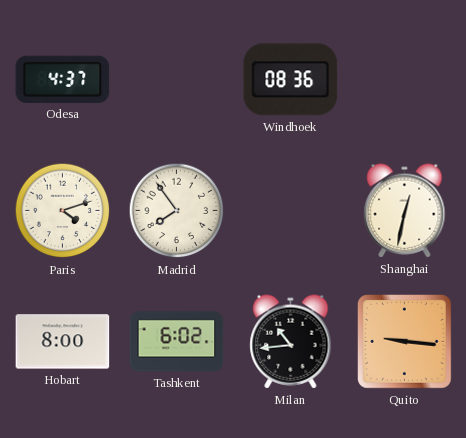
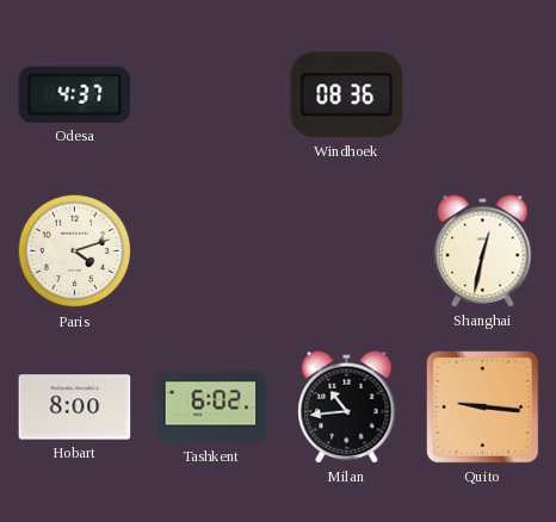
Madrid: 7:54 -> none (177, 211)
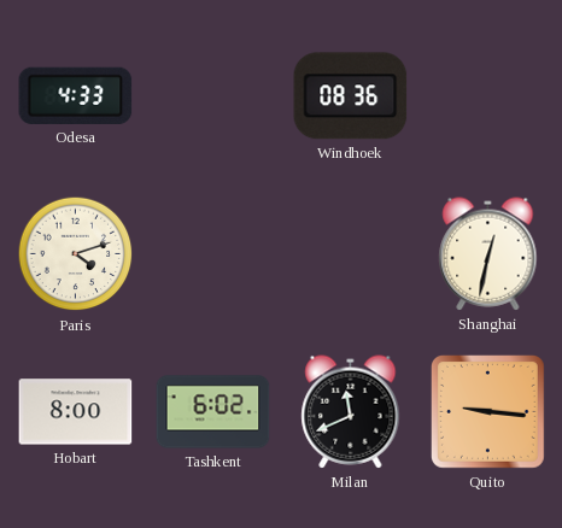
Odesa: 4:37 -> 4:33 (76, 95)
Milan: 10:44 -> 11:41 (351, 412)
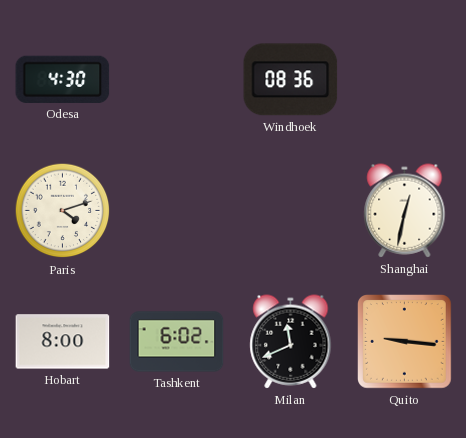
Odesa: 4:33 -> 4:30 (63, 79)
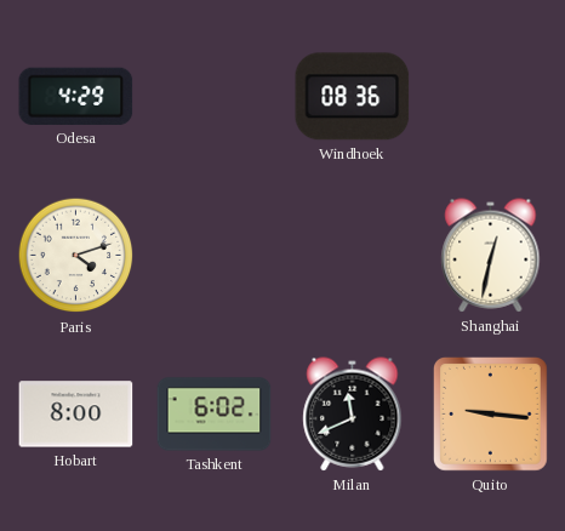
Odesa: 4:30 -> 4:29 (76, 96)
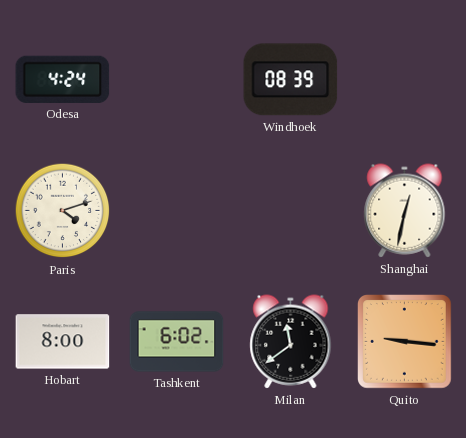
Odesa: 4:29 -> 4:24 (63, 79)
Windhoek: 08:36 -> 08:39 (291, 80)
Milan: 11:41 -> 11:39 (291, 342)
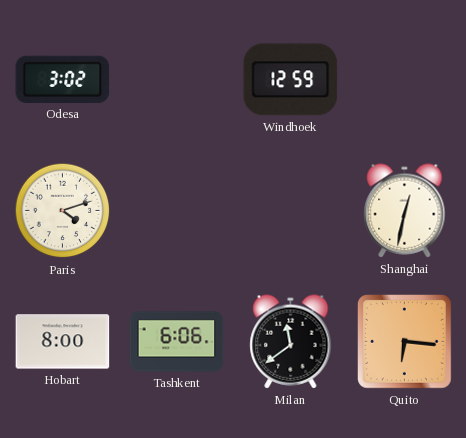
Odesa: 4:24 -> 3:02 (63, 79)
Windhoek: 08:39 -> 12:59 (291, 80)
Tashkent: 6:02 -> 6:06 (177, 342)
Quito: 9:16 -> 6:16 (405, 342)
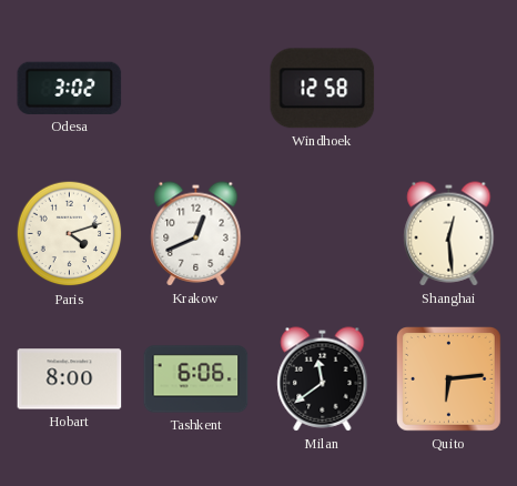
Windhoek: 12:59 -> 12:58 (323, 89)
Krakow: none -> 12:41 (196, 234)
Shanghai: 12:32 -> 12:29 (449, 234)
Quito: 6:16 -> 6:14 (449, 379)
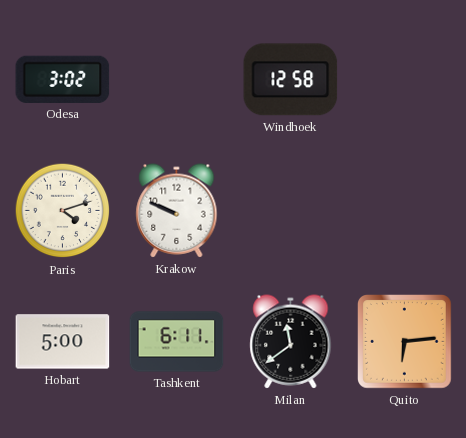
Krakow: 12:41 -> 9:49 (177, 211)
Shanghai: 12:29 -> none (449, 234)
Hobart: 8:00 -> 5:00 (63, 342)
Tashkent: 6:06 -> 6:11 (177, 342)
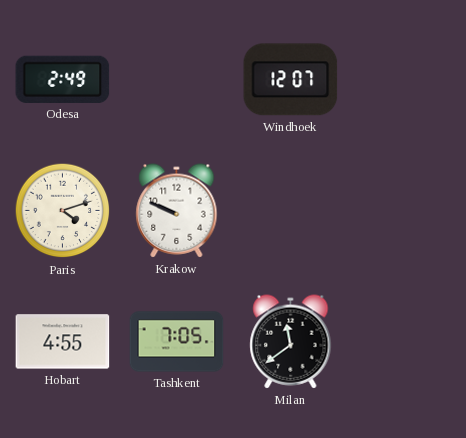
Odesa: 3:02 -> 2:49 (63, 79)
Windhoek: 12:58 -> 12:07 (291, 80)
Hobart: 5:00 -> 4:55 (63, 342)
Tashkent: 6:11 -> 7:05 (177, 342)
Quito: 6:14 -> none (405, 342)
